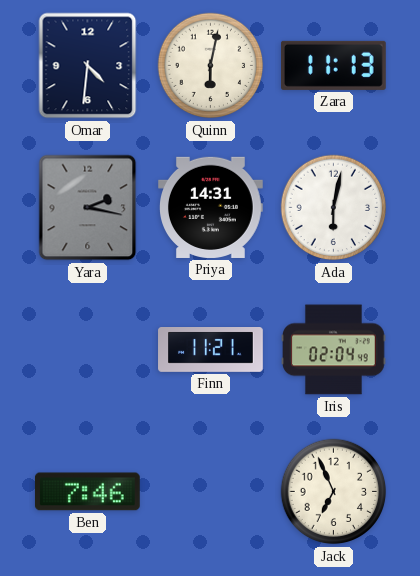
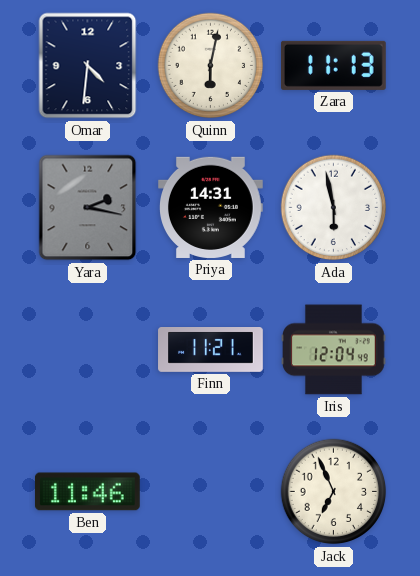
Ada: 6:02 -> 5:58 (334, 208)
Iris: 02:04 -> 12:04 (334, 350)
Ben: 7:46 -> 11:46 (87, 492)
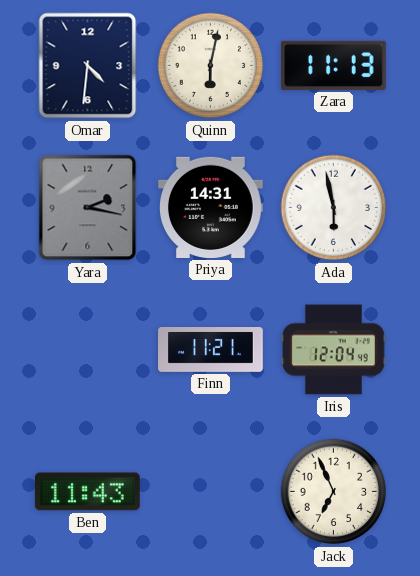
Ben: 11:46 -> 11:43 (87, 492)
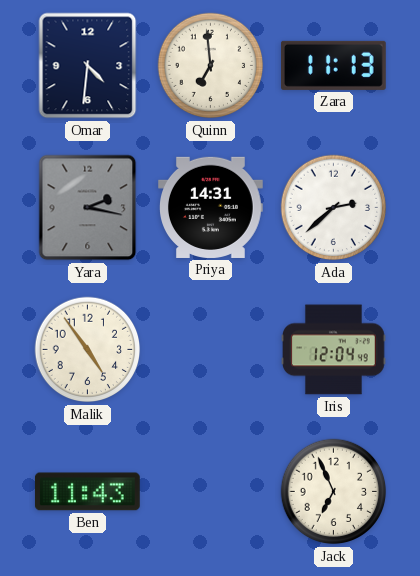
Quinn: 6:02 -> 6:59 (211, 66)
Ada: 5:58 -> 2:38 (334, 208)
Malik: none -> 4:54 (88, 350)
Finn: 11:21 -> none (211, 350)
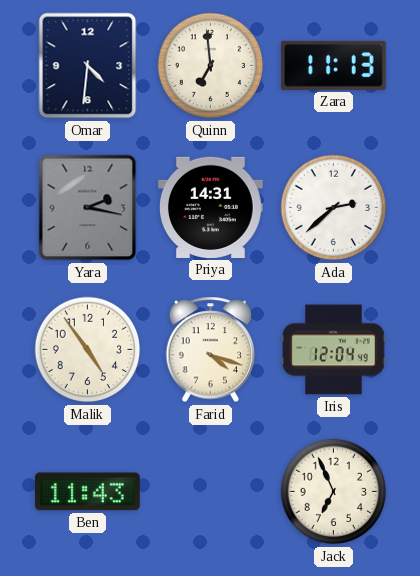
Farid: none -> 4:18 (211, 350)
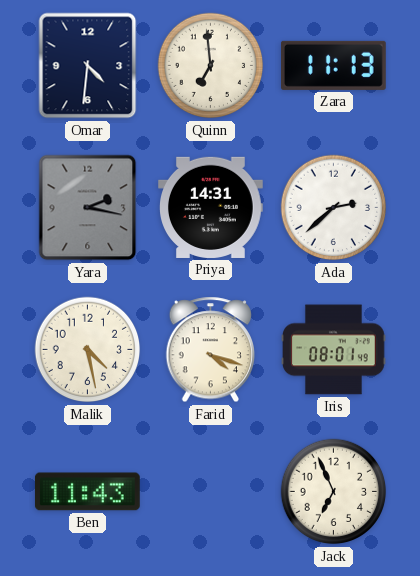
Malik: 4:54 -> 4:28 (88, 350)
Iris: 12:04 -> 08:01 (334, 350)
